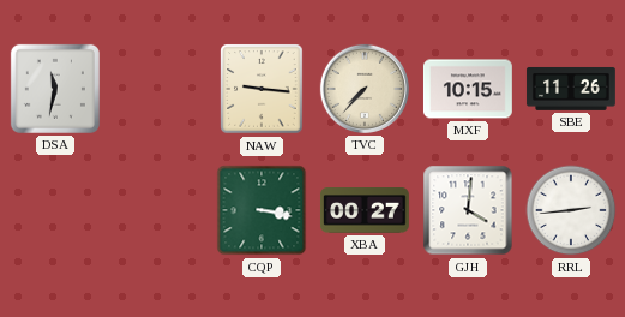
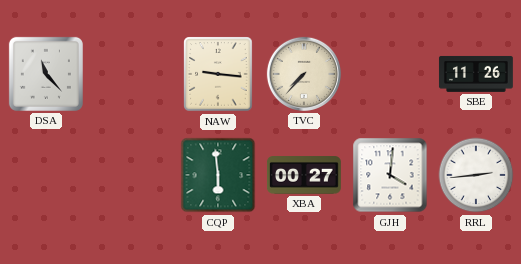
DSA: 11:32 -> 11:23 (46, 74)
MXF: 10:15 -> none (468, 89)
CQP: 3:17 -> 5:59 (218, 175)
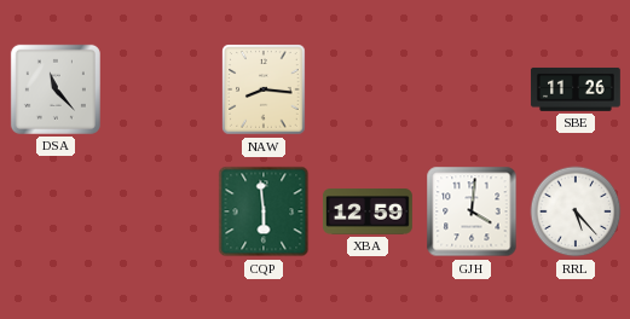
NAW: 9:16 -> 8:16 (264, 89)
TVC: 7:37 -> none (304, 74)
XBA: 00:27 -> 12:59 (368, 211)
RRL: 2:44 -> 5:23 (576, 211)
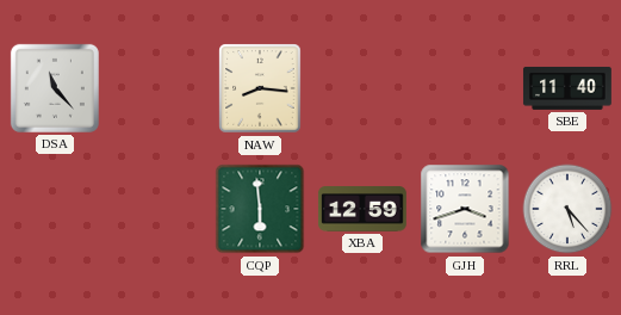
SBE: 11:26 -> 11:40 (567, 88)
GJH: 4:01 -> 3:42 (465, 209)
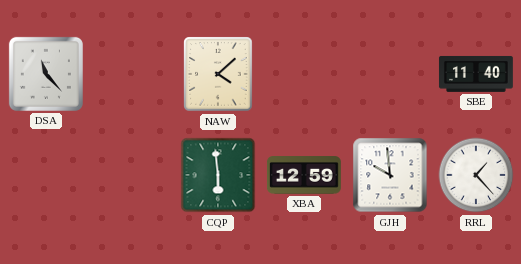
NAW: 8:16 -> 4:08 (218, 74)
GJH: 3:42 -> 9:59 (390, 175)
RRL: 5:23 -> 1:23 (476, 175)
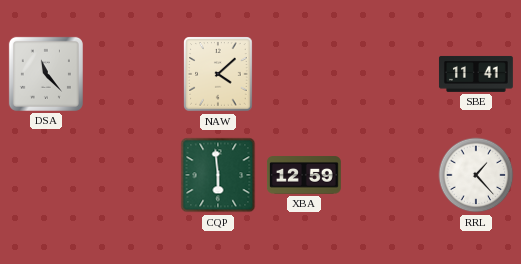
SBE: 11:40 -> 11:41 (476, 74)
GJH: 9:59 -> none (390, 175)
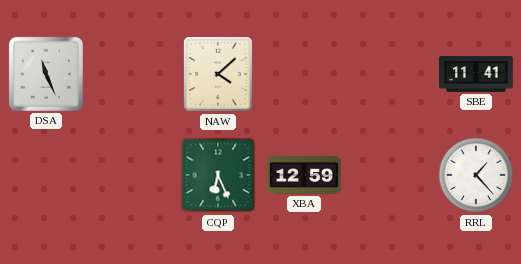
DSA: 11:23 -> 11:26 (46, 74)
CQP: 5:59 -> 6:26 (218, 175)
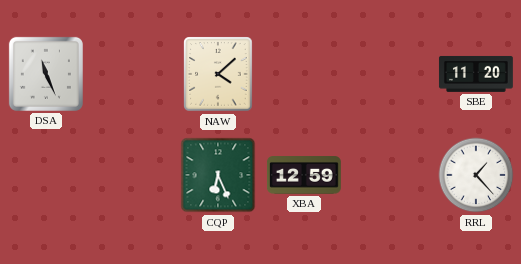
SBE: 11:41 -> 11:20 (476, 74)
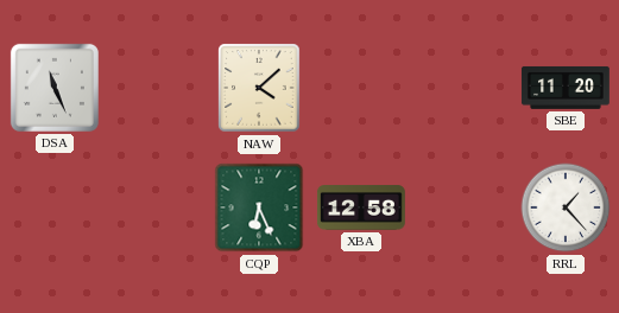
XBA: 12:59 -> 12:58 (361, 207)
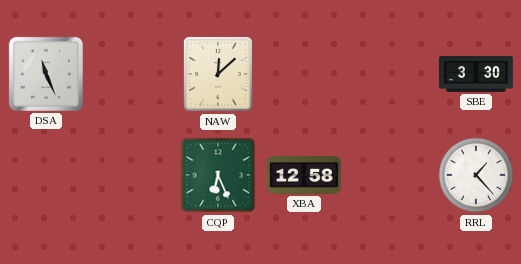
NAW: 4:08 -> 12:08 (218, 74)
SBE: 11:20 -> 3:30 (476, 74)
